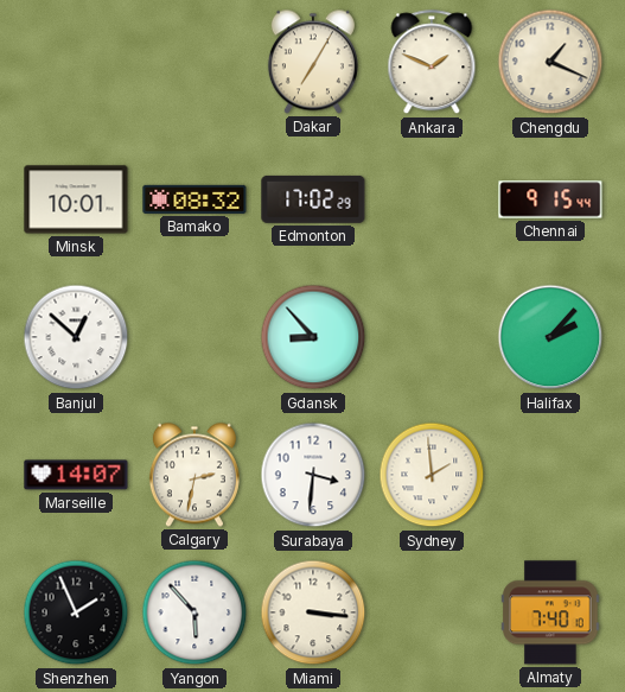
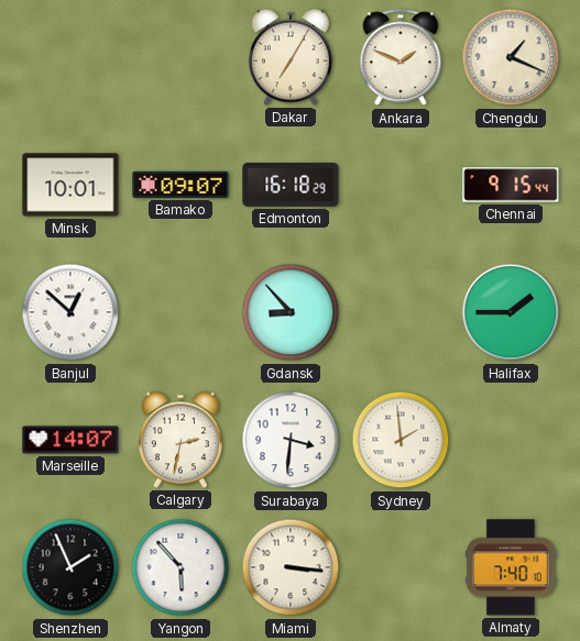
Bamako: 08:32 -> 09:07 (180, 185)
Edmonton: 17:02 -> 16:18 (291, 185)
Halifax: 2:07 -> 1:45 (511, 312)
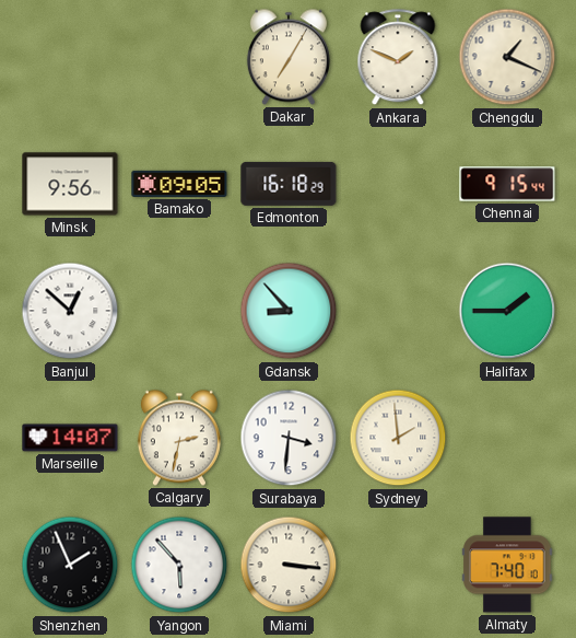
Minsk: 10:01 -> 9:56 (70, 184)
Bamako: 09:07 -> 09:05 (179, 184)
